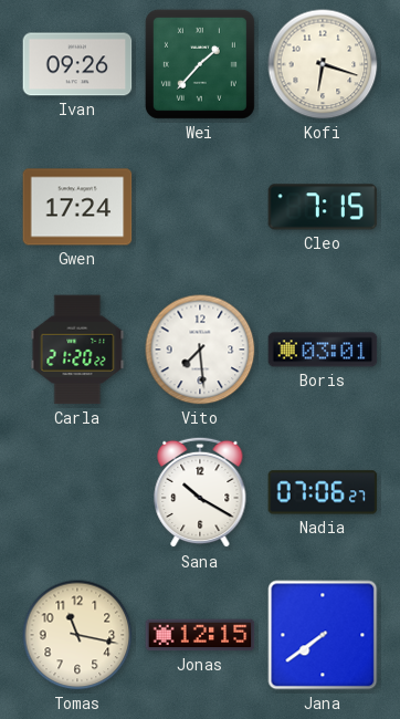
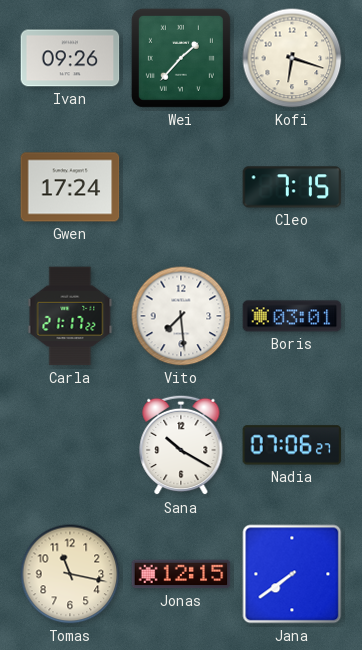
Carla: 21:20 -> 21:17 (70, 316)
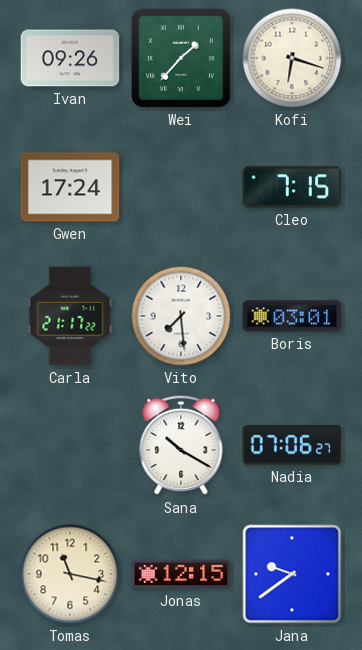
Jana: 7:39 -> 9:39 (292, 574)
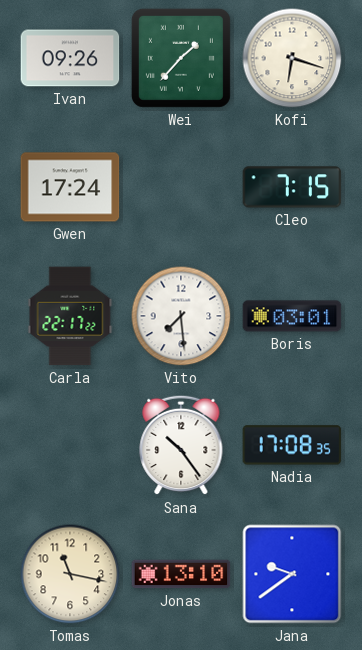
Carla: 21:17 -> 22:17 (70, 316)
Sana: 10:20 -> 10:24 (181, 445)
Nadia: 07:06 -> 17:08 (292, 445)
Jonas: 12:15 -> 13:10 (181, 574)
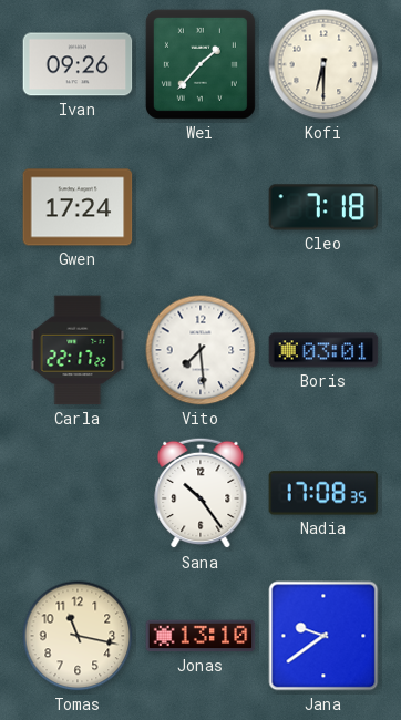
Kofi: 6:18 -> 6:30 (323, 64)
Cleo: 7:15 -> 7:18 (323, 207)
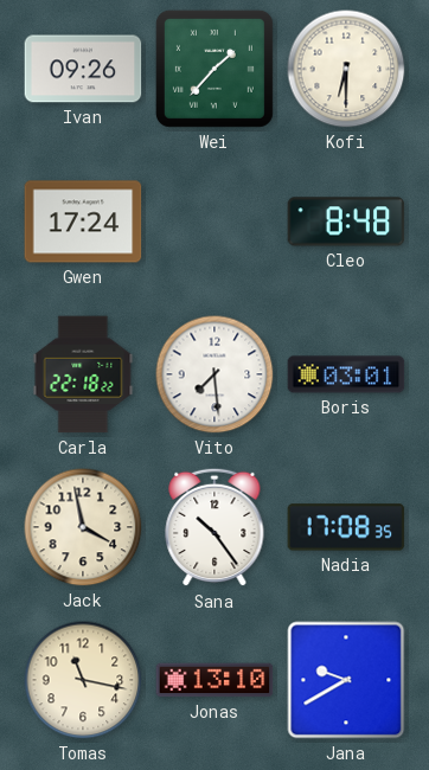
Cleo: 7:18 -> 8:48 (346, 222)
Carla: 22:17 -> 22:18 (83, 374)
Jack: none -> 3:58 (83, 527)
Jana: 9:39 -> 9:40 (346, 680)
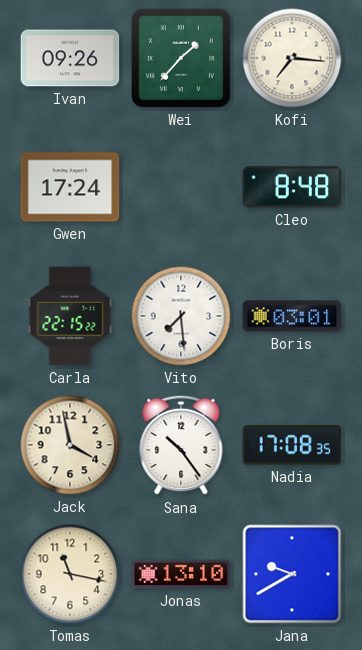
Kofi: 6:30 -> 7:16 (292, 58)
Carla: 22:18 -> 22:15 (70, 316)
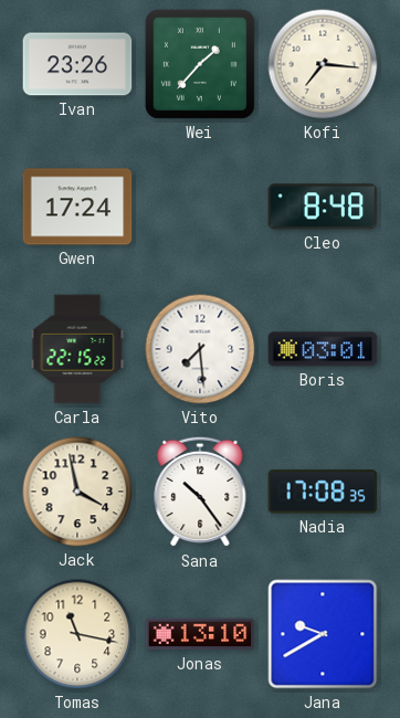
Ivan: 09:26 -> 23:26 (77, 64)
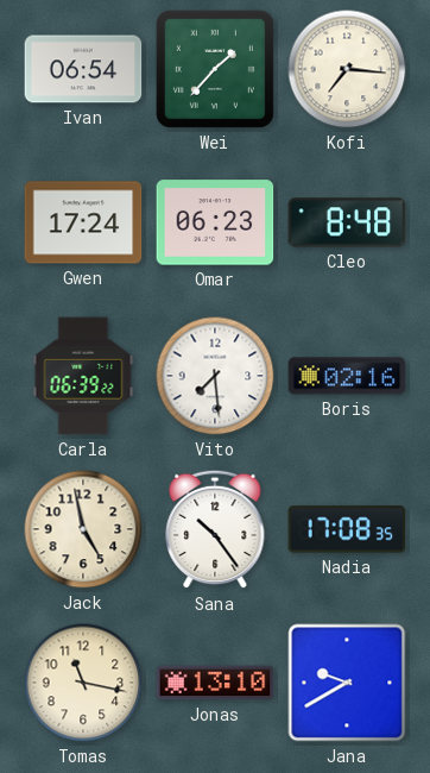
Ivan: 23:26 -> 06:54 (83, 69)
Omar: none -> 06:23 (215, 222)
Carla: 22:15 -> 06:39 (83, 376)
Boris: 03:01 -> 02:16 (347, 376)
Jack: 3:58 -> 4:58 (83, 529)
